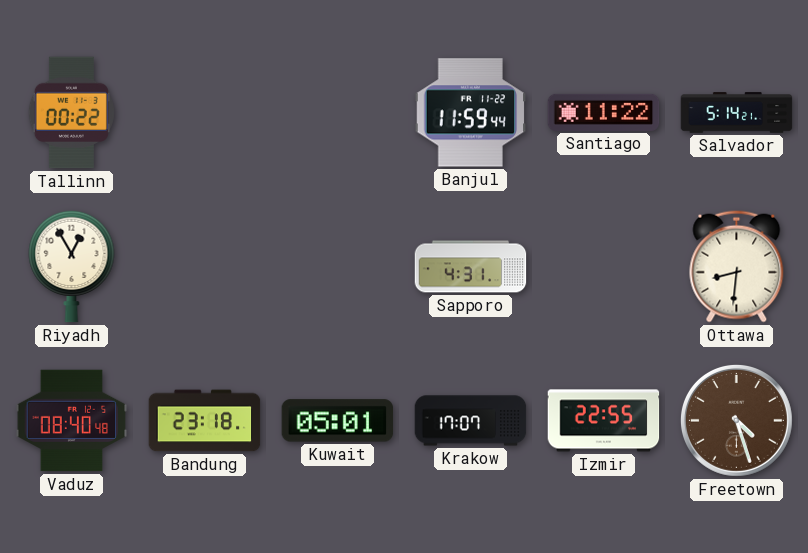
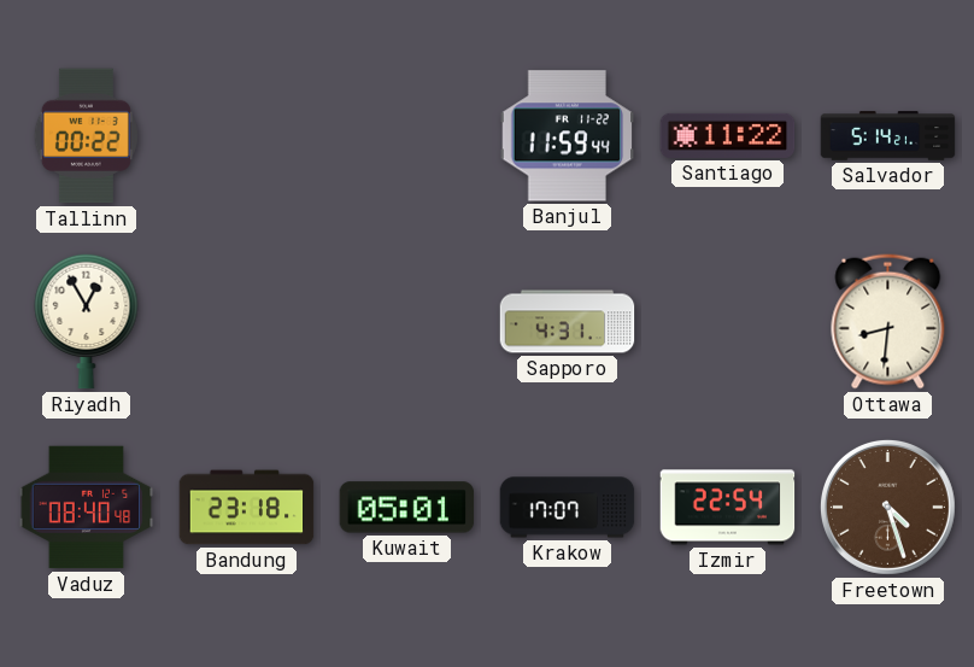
Izmir: 22:55 -> 22:54 (728, 508)
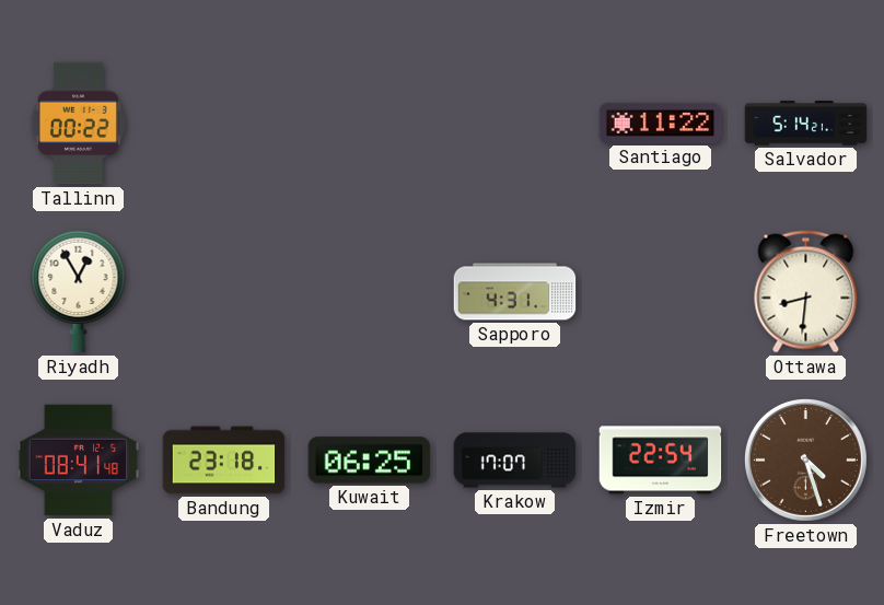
Banjul: 11:59 -> none (568, 136)
Vaduz: 08:40 -> 08:41 (79, 461)
Kuwait: 05:01 -> 06:25 (370, 461)
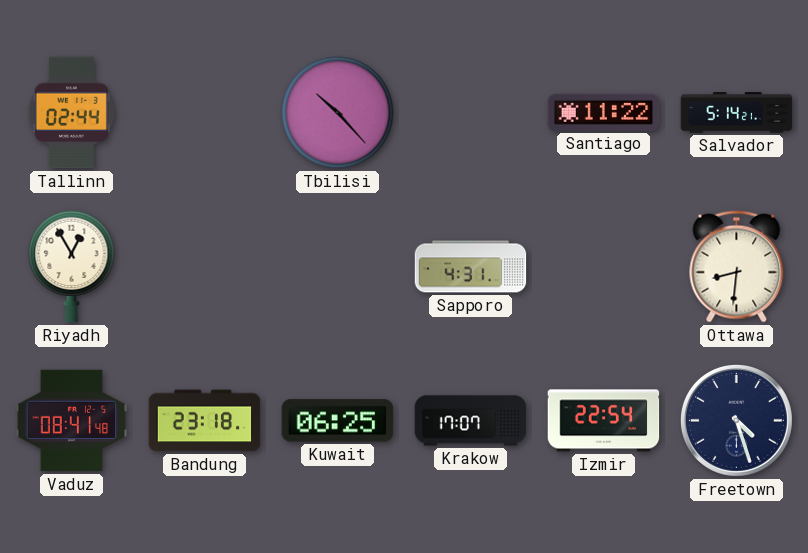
Tallinn: 00:22 -> 02:44 (71, 113)
Tbilisi: none -> 10:23 (338, 113)
Freetown dial: brown -> navy (736, 420)
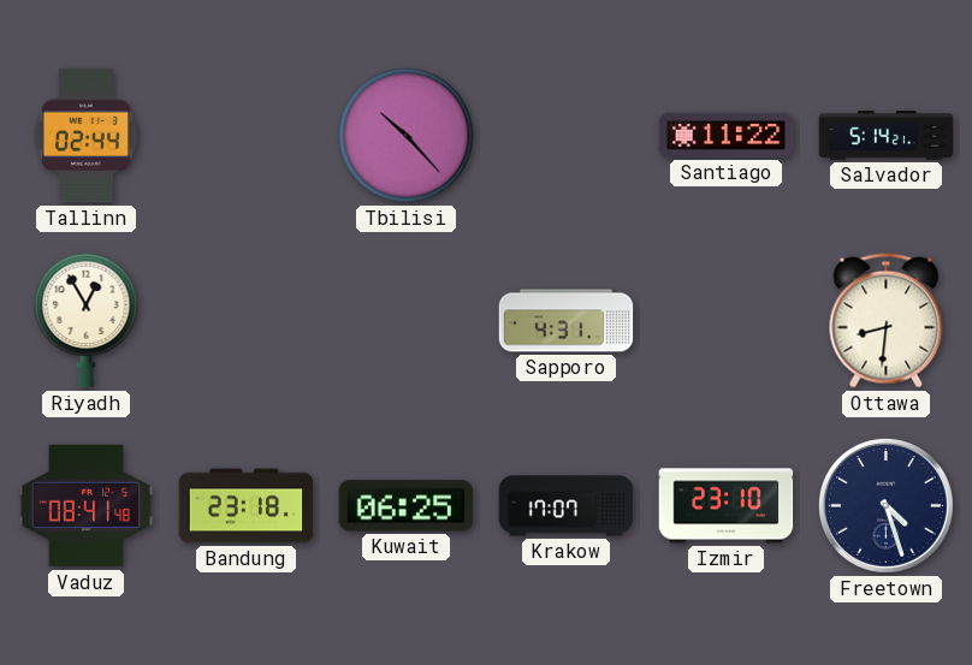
Izmir: 22:54 -> 23:10 (727, 506)
